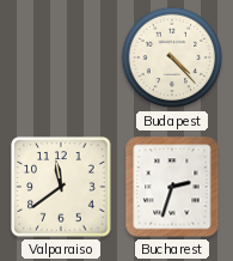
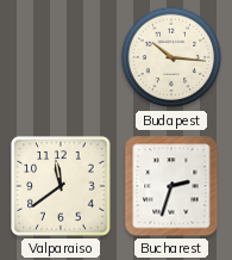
Budapest: 4:23 -> 10:16 (171, 57)
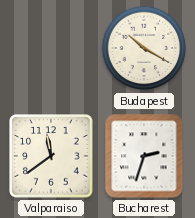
Budapest: 10:16 -> 10:20 (144, 48)
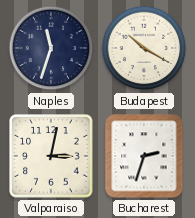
Naples: none -> 11:33 (51, 48)
Valparaiso: 11:39 -> 3:02 (51, 156)
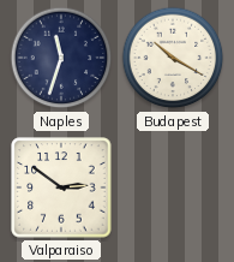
Valparaiso: 3:02 -> 2:51 (61, 187)
Bucharest: 2:33 -> none (144, 156)
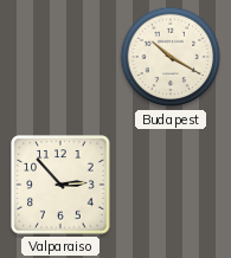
Naples: 11:33 -> none (61, 58)
Valparaiso: 2:51 -> 2:53 (60, 185)
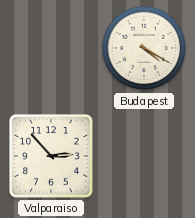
Budapest: 10:20 -> 4:20 (144, 48)
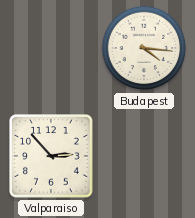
Budapest: 4:20 -> 4:16 (144, 48)
